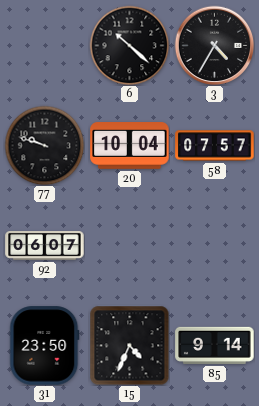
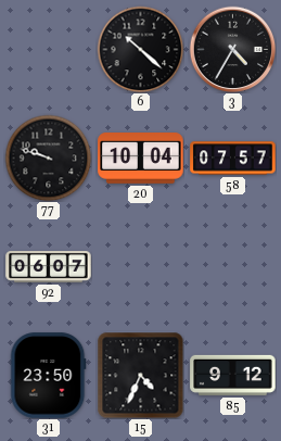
85: 9:14 -> 9:12 (233, 375)
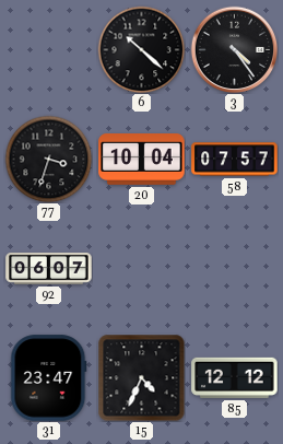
3: 4:35 -> 4:24 (234, 49)
77: 9:48 -> 3:33 (48, 159)
31: 23:50 -> 23:47 (49, 378)
85: 9:12 -> 12:12 (235, 377)
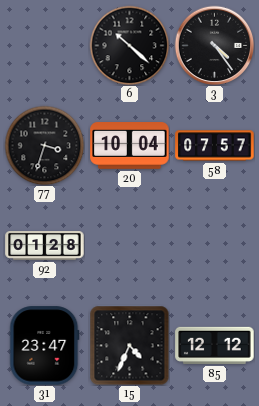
92: 06:07 -> 01:28 (45, 246)
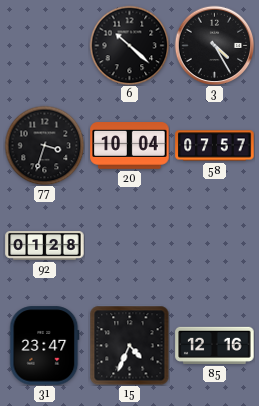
3: 4:24 -> 4:25 (214, 45)
85: 12:12 -> 12:16 (215, 345)
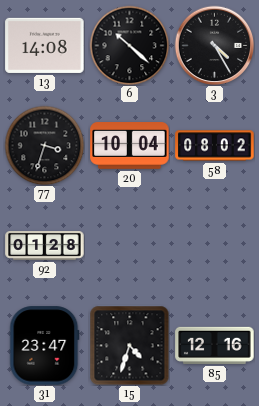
13: none -> 14:08 (45, 45)
58: 07:57 -> 08:02 (215, 146)
15: 4:34 -> 4:33 (129, 345)
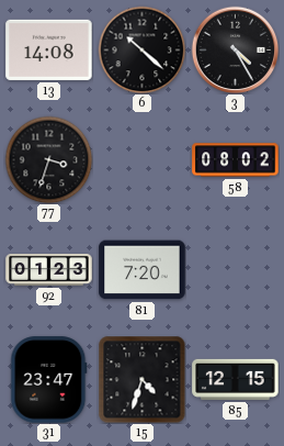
20: 10:04 -> none (130, 146)
92: 01:28 -> 01:23 (49, 270)
81: none -> 7:20 (143, 270)
85: 12:16 -> 12:15 (236, 379)
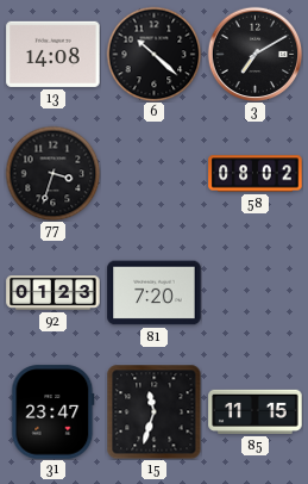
3: 4:25 -> 7:10 (254, 54)
15: 4:33 -> 11:33 (153, 411)
85: 12:15 -> 11:15 (256, 411)
